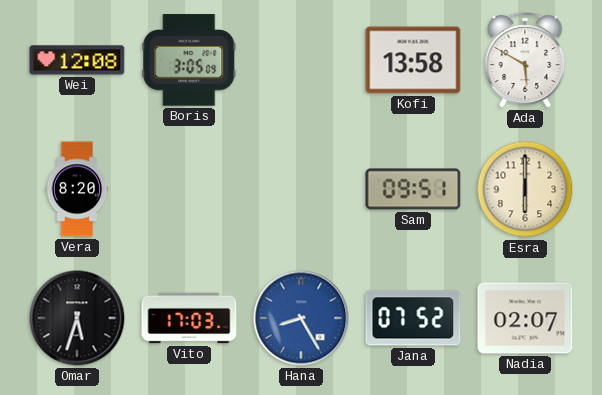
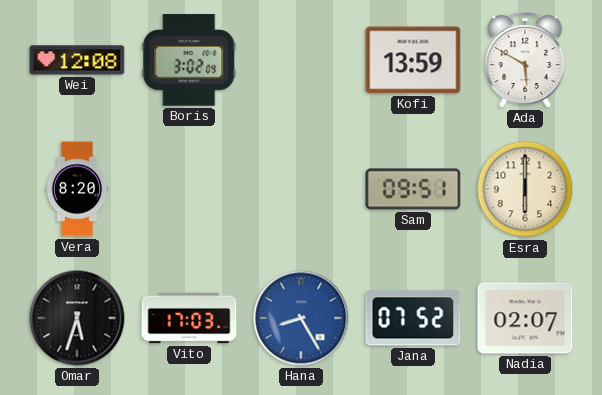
Boris: 3:05 -> 3:02 (189, 60)
Kofi: 13:58 -> 13:59 (413, 60)
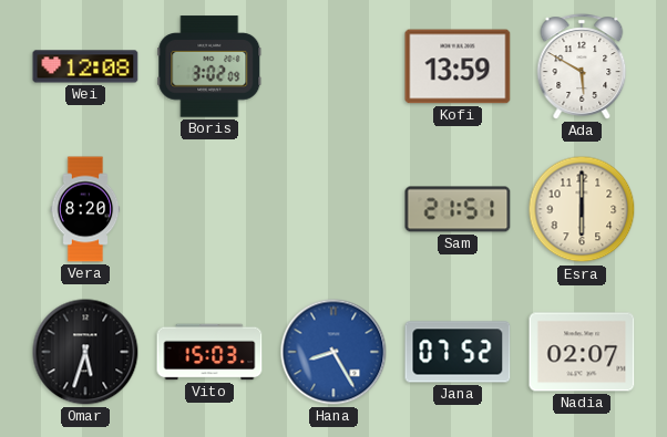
Sam: 09:51 -> 21:51 (458, 209)
Vito: 17:03 -> 15:03 (209, 352)
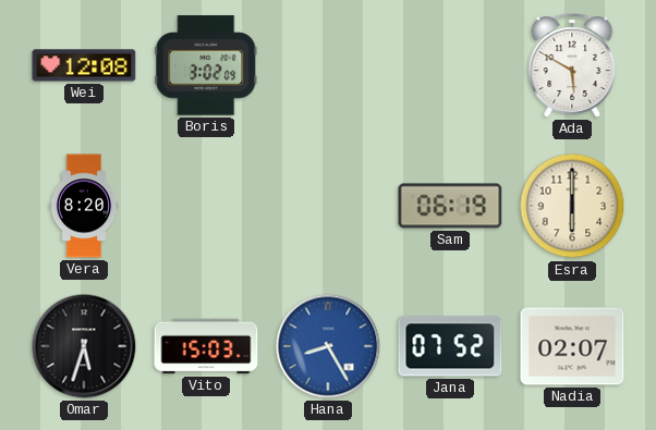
Kofi: 13:59 -> none (458, 66)
Sam: 21:51 -> 06:19 (450, 206)
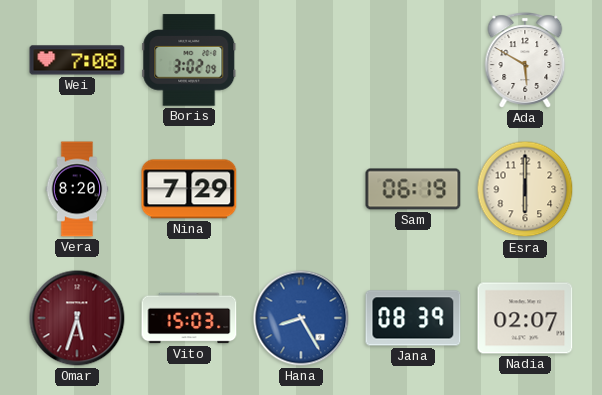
Wei: 12:08 -> 7:08 (77, 60)
Nina: none -> 7:29 (189, 189)
Omar dial: black -> burgundy (77, 318)
Jana: 07:52 -> 08:39 (413, 318)
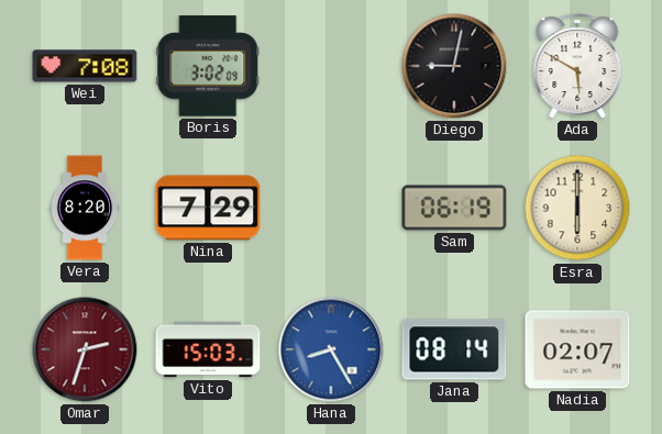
Diego: none -> 9:02 (454, 66)
Omar: 5:33 -> 2:33 (85, 349)
Jana: 08:39 -> 08:14 (454, 349)
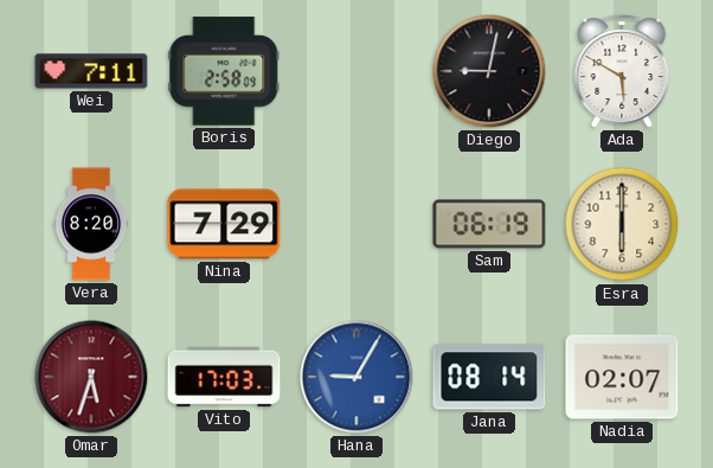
Wei: 7:08 -> 7:11 (91, 71)
Boris: 3:02 -> 2:58 (224, 71)
Omar: 2:33 -> 5:33 (91, 377)
Vito: 15:03 -> 17:03 (224, 377)
Hana: 8:25 -> 9:05 (356, 377)
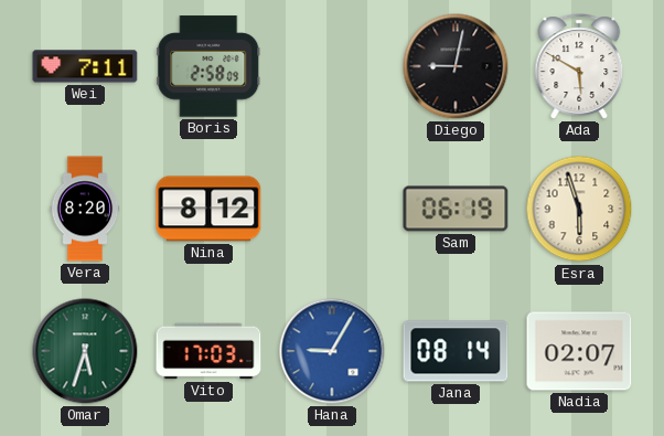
Nina: 7:29 -> 8:12 (208, 209)
Esra: 6:00 -> 5:57 (579, 209)
Omar dial: burgundy -> green (85, 351)
